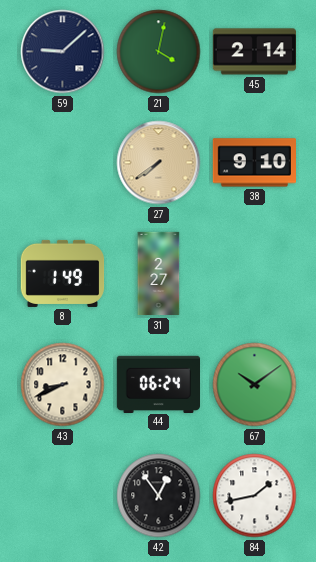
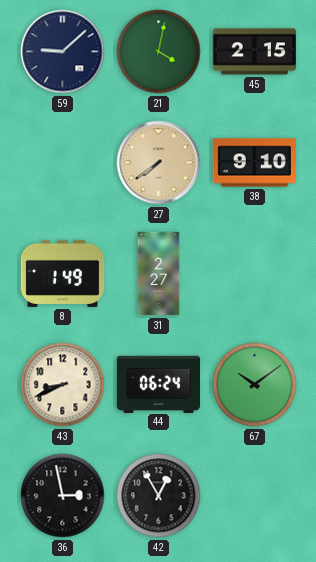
45: 2:14 -> 2:15 (254, 52)
36: none -> 2:58 (63, 496)
42: 12:54 -> 12:55 (159, 496)
84: 1:43 -> none (255, 496)
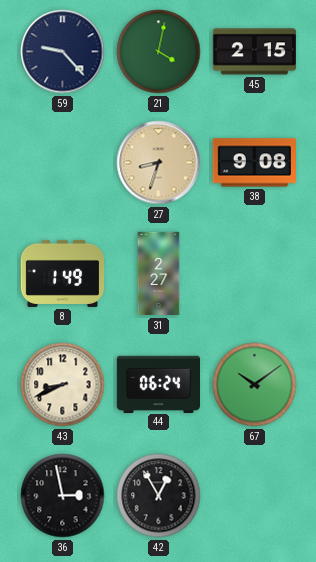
59: 9:08 -> 9:23 (63, 52)
27: 7:39 -> 8:33 (159, 163)
38: 9:10 -> 9:08 (254, 163)
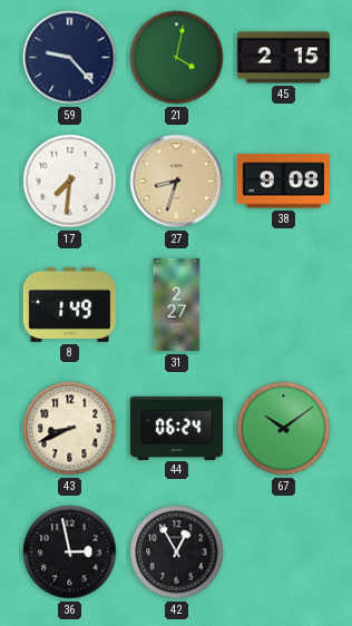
17: none -> 7:31 (70, 182)
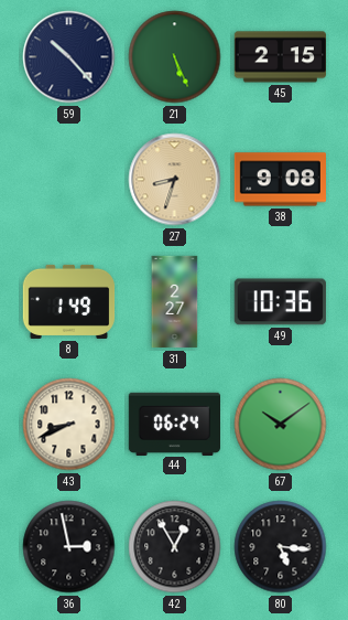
59: 9:23 -> 10:23 (69, 57)
21: 4:02 -> 5:26 (175, 57)
17: 7:31 -> none (70, 182)
49: none -> 10:36 (280, 302)
80: none -> 5:16 (281, 547)
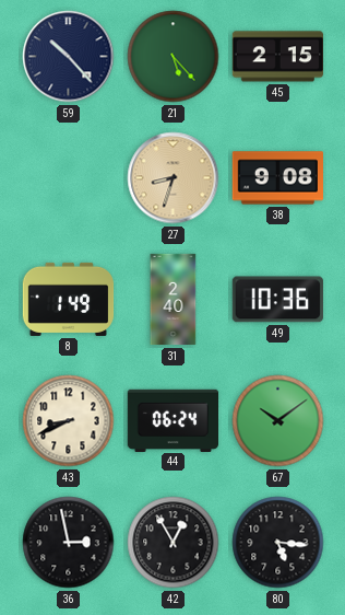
21: 5:26 -> 5:23 (174, 57)
31: 2:27 -> 2:40 (174, 300)
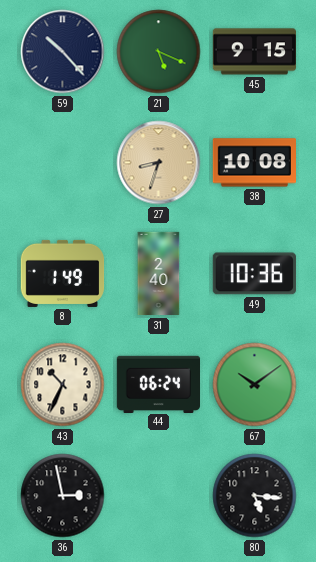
21: 5:23 -> 5:19 (159, 52)
45: 2:15 -> 9:15 (254, 52)
38: 9:08 -> 10:08 (254, 163)
43: 8:41 -> 10:34 (63, 385)
42: 12:55 -> none (174, 543)
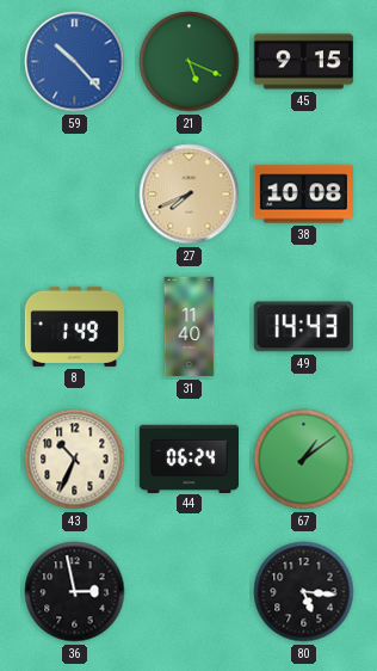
59 dial: navy -> blue (75, 62)
27: 8:33 -> 7:41 (190, 195)
31: 2:40 -> 11:40 (190, 327)
49: 10:36 -> 14:43 (303, 327)
67: 10:09 -> 1:09 (304, 460)
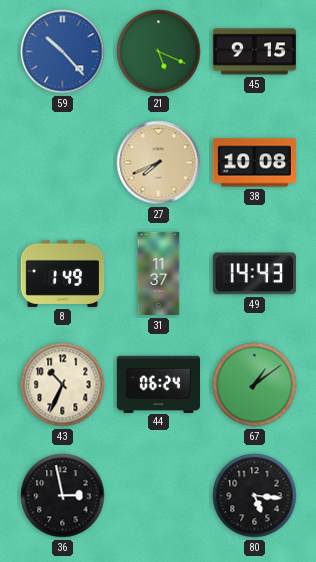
31: 11:40 -> 11:37 (159, 274)
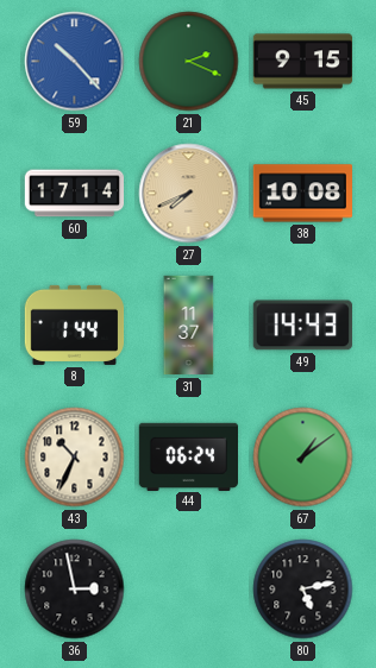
21: 5:19 -> 2:19 (189, 62)
60: none -> 17:14 (75, 194)
8: 1:49 -> 1:44 (75, 324)
80: 5:16 -> 5:13 (303, 590)
